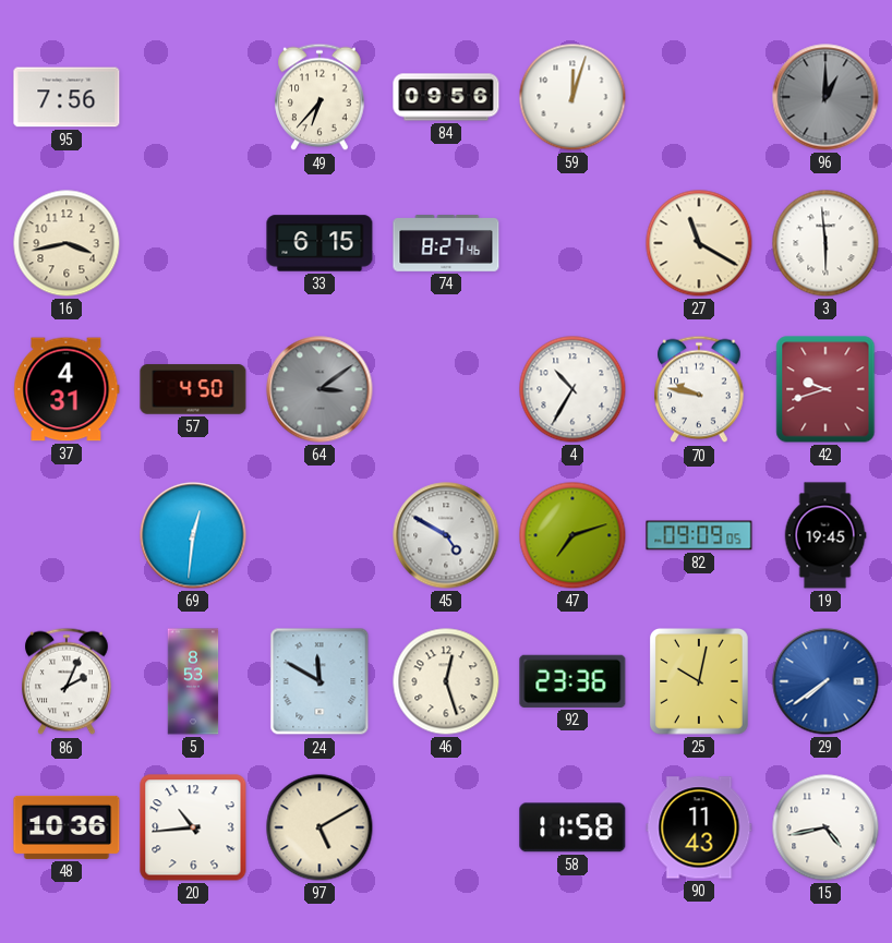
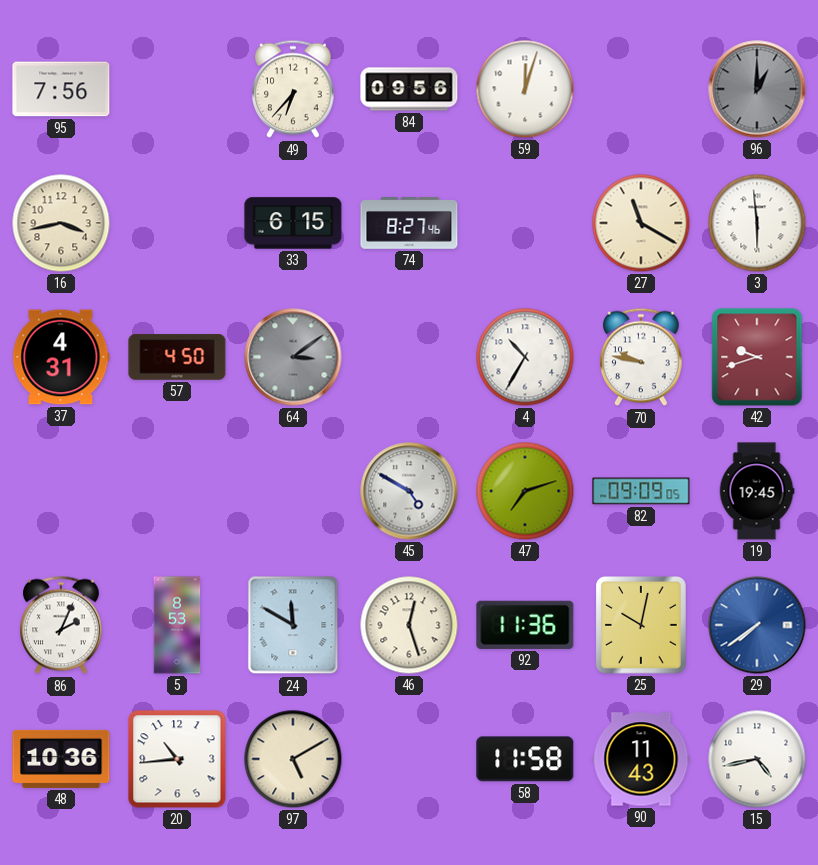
69: 12:31 -> none (193, 535)
92: 23:36 -> 11:36 (525, 625)
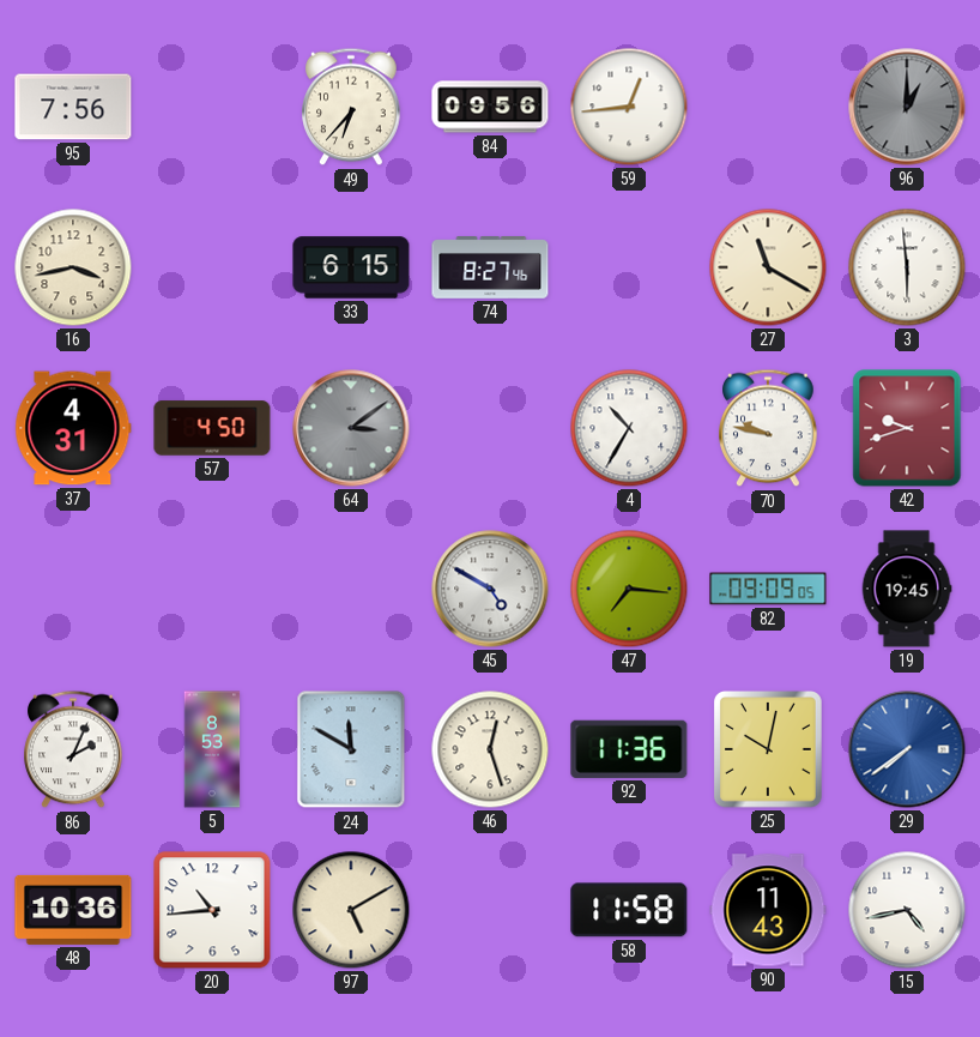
59: 12:03 -> 12:44 (629, 107)
47: 7:12 -> 7:16 (629, 589)
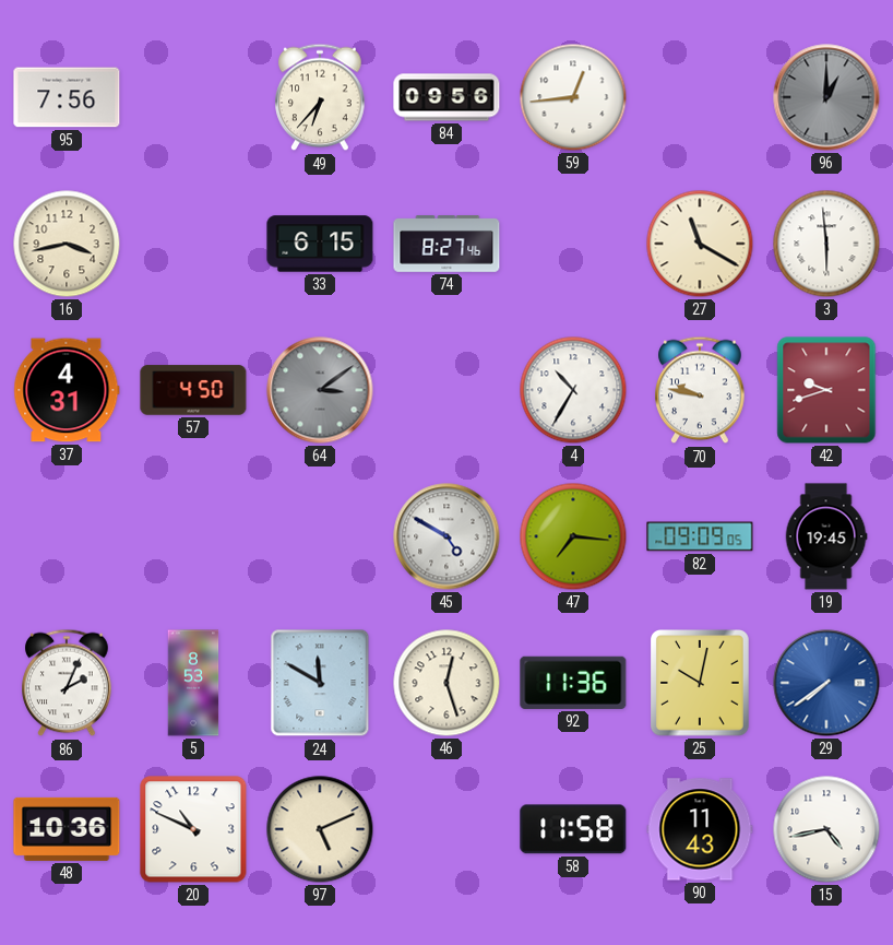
20: 10:44 -> 10:49 (193, 829)
97: 5:10 -> 5:11 (320, 829)
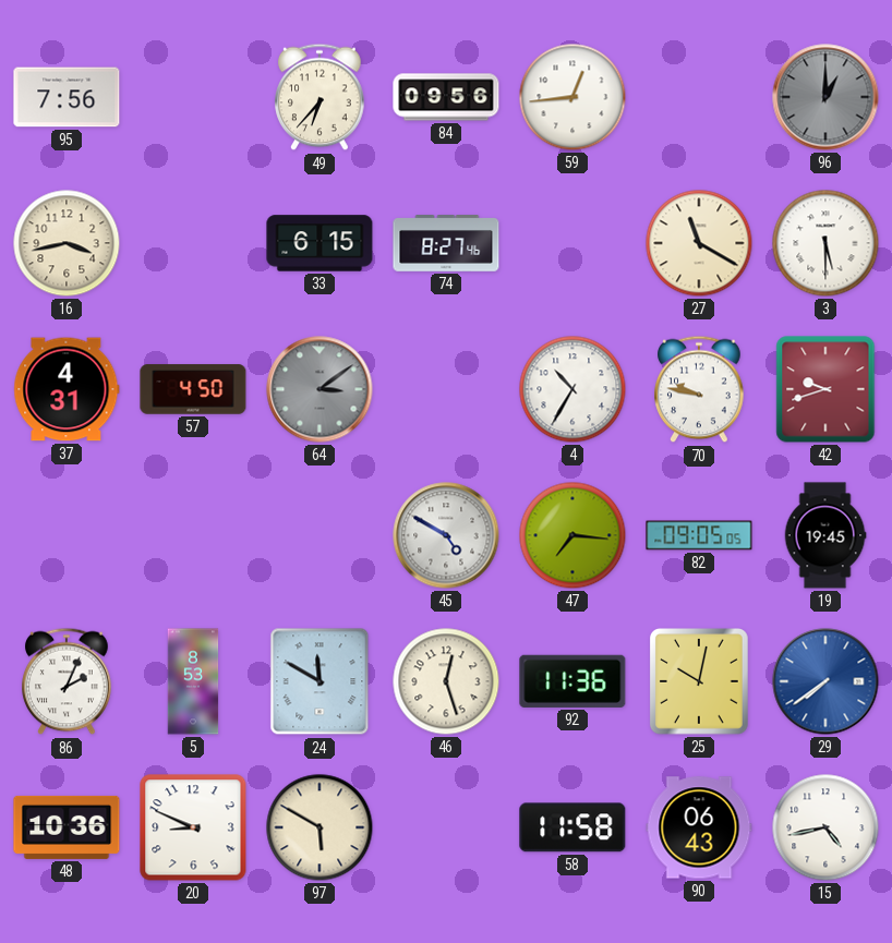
3: 5:59 -> 5:30 (825, 243)
82: 09:09 -> 09:05 (699, 535)
20: 10:49 -> 8:49 (193, 827)
97: 5:11 -> 5:50 (320, 827)
90: 11:43 -> 06:43 (699, 827)
